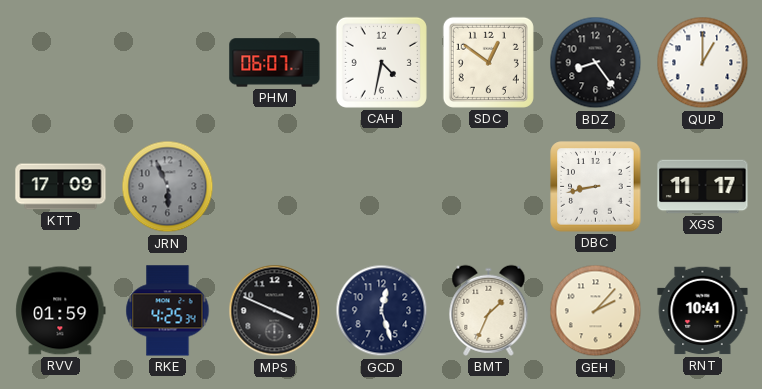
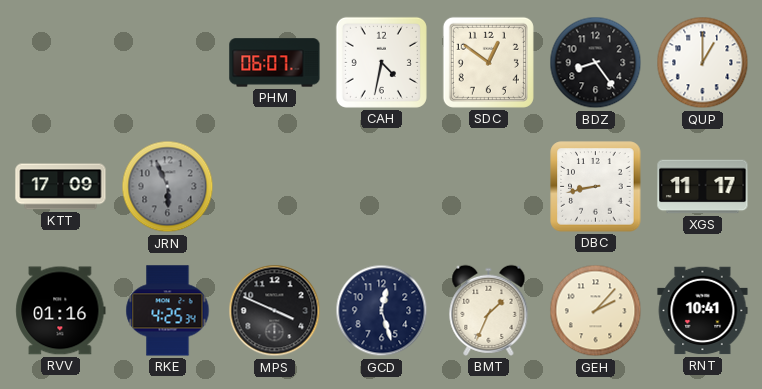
RVV: 01:59 -> 01:16 (61, 311)
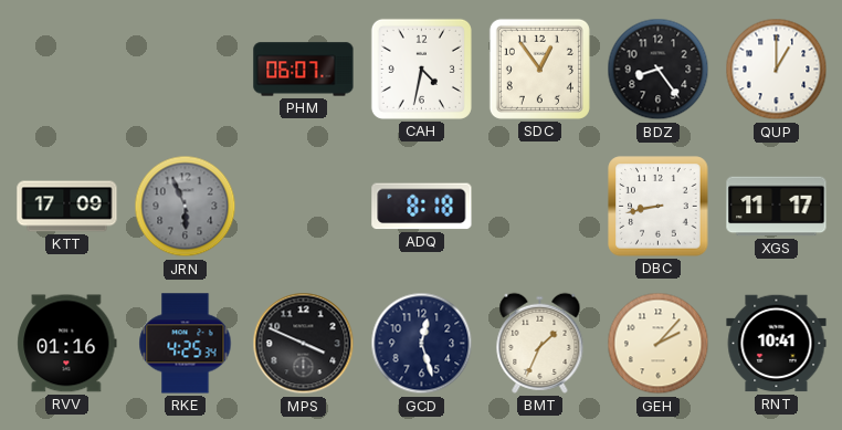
SDC: 12:51 -> 12:54 (539, 69)
ADQ: none -> 8:18 (422, 207)
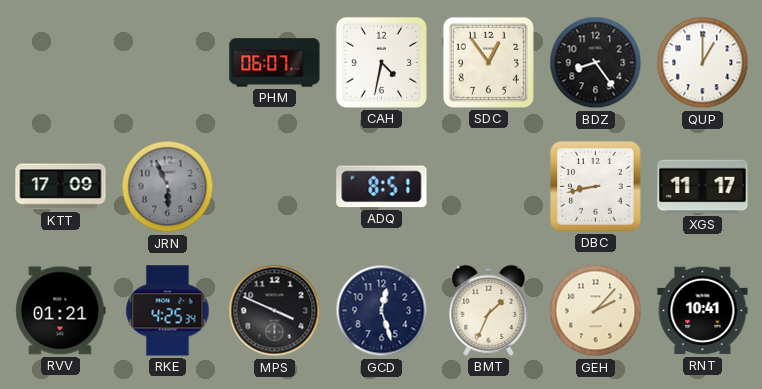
ADQ: 8:18 -> 8:51 (382, 187)
RVV: 01:16 -> 01:21 (61, 311)
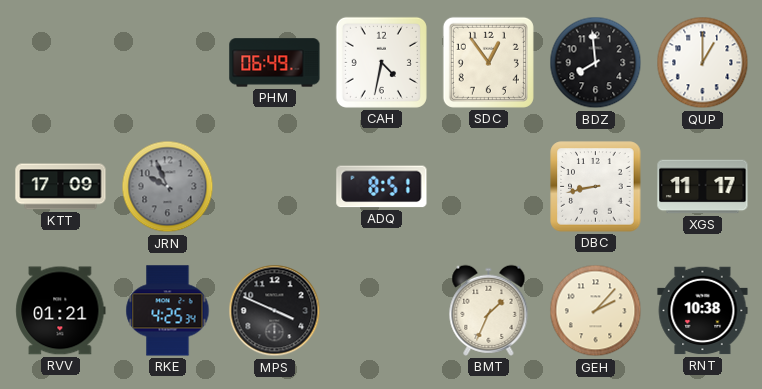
PHM: 06:07 -> 06:49 (275, 63)
BDZ: 8:24 -> 7:59 (596, 63)
JRN: 5:56 -> 9:56 (168, 187)
GCD: 12:27 -> none (382, 311)
RNT: 10:41 -> 10:38 (703, 311)
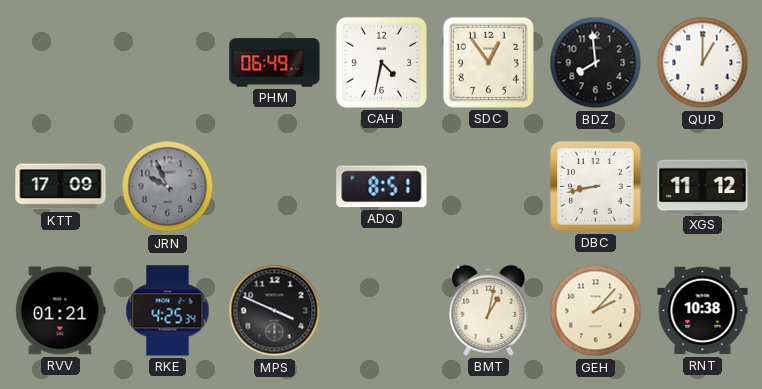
XGS: 11:17 -> 11:12 (703, 187)
BMT: 1:34 -> 1:02 (489, 310)
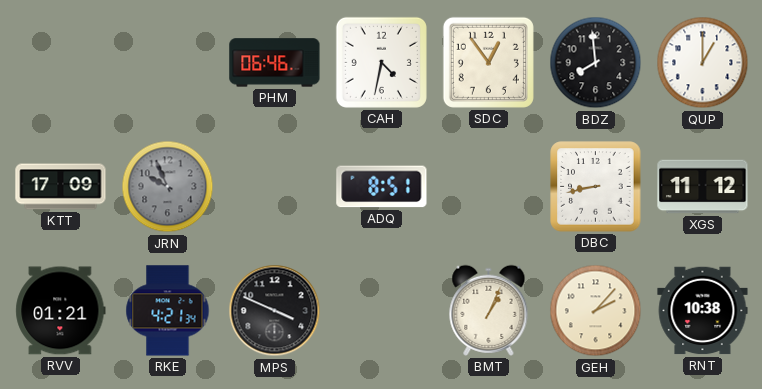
PHM: 06:49 -> 06:46 (275, 63)
RKE: 4:25 -> 4:21 (168, 311)
BMT: 1:02 -> 1:04 (489, 310)
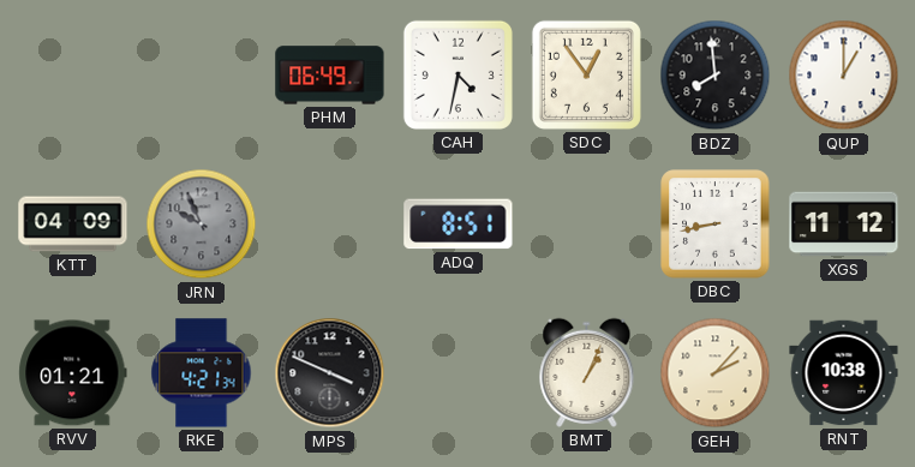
PHM: 06:46 -> 06:49 (330, 76)
KTT: 17:09 -> 04:09 (73, 224)
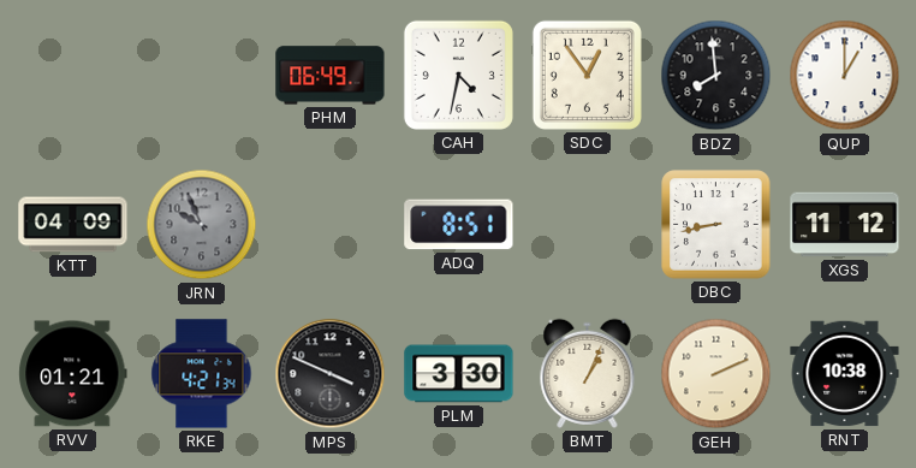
PLM: none -> 3:30 (459, 374)
GEH: 2:07 -> 2:11 (716, 374)
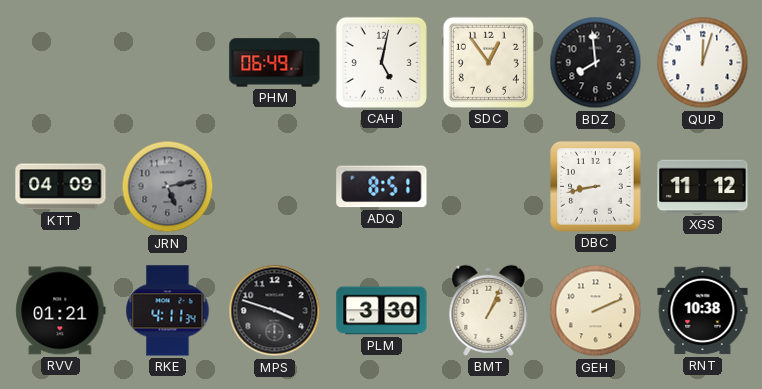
CAH: 4:32 -> 5:02 (381, 62)
QUP: 1:00 -> 12:03 (703, 63)
JRN: 9:56 -> 5:13 (168, 187)
RKE: 4:21 -> 4:11 (168, 311)
MPS: 3:49 -> 3:48 (275, 311)
